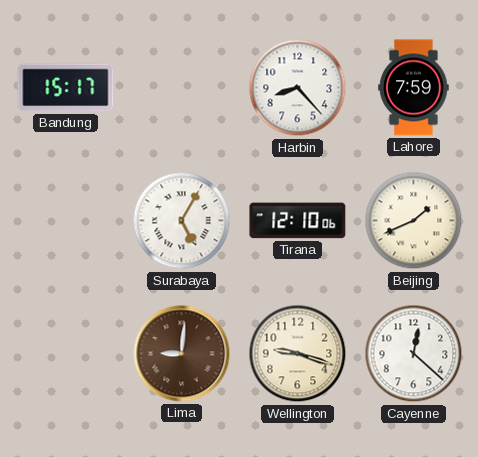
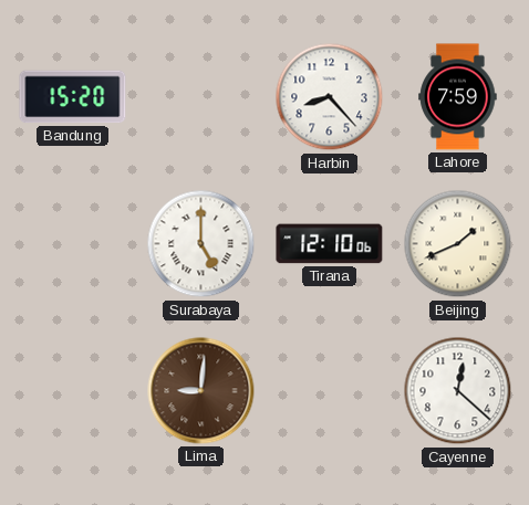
Bandung: 15:17 -> 15:20 (73, 97)
Surabaya: 5:05 -> 5:00 (201, 244)
Wellington: 9:18 -> none (298, 354)
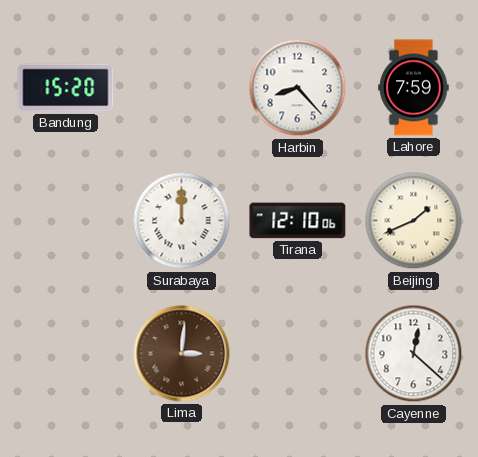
Surabaya: 5:00 -> 12:00 (182, 221)
Lima: 9:01 -> 3:01 (182, 354)
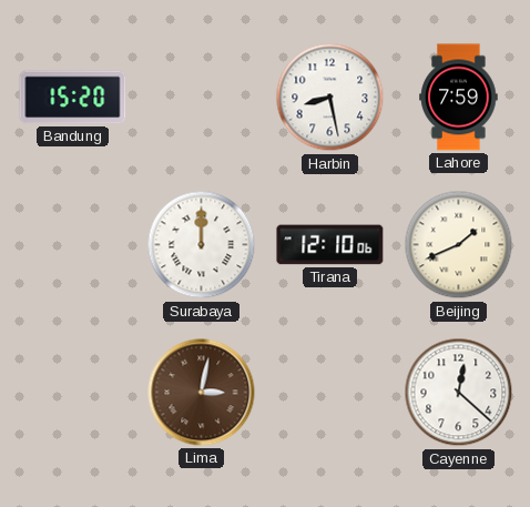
Harbin: 8:23 -> 8:28 (330, 98)
Lima: 3:01 -> 3:02 (202, 393)
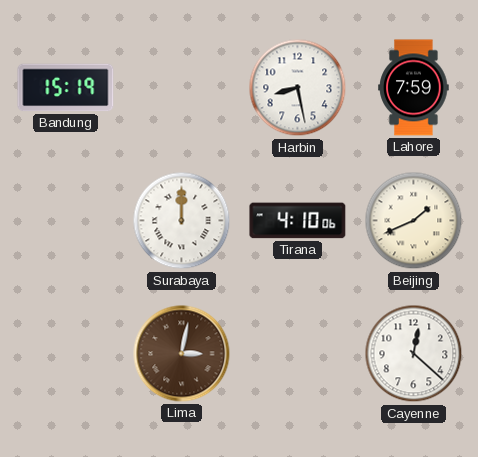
Bandung: 15:20 -> 15:19 (66, 88)
Tirana: 12:10 -> 4:10 (298, 221)
